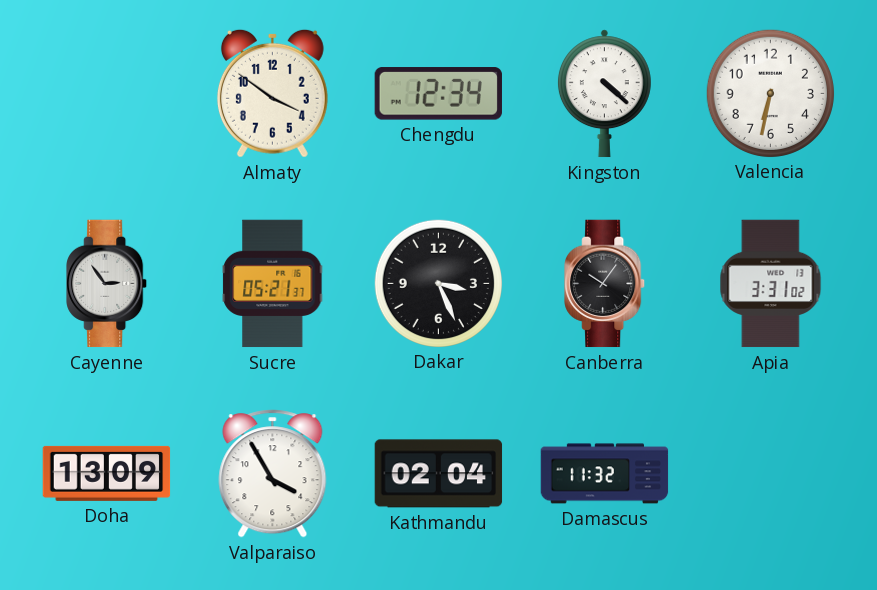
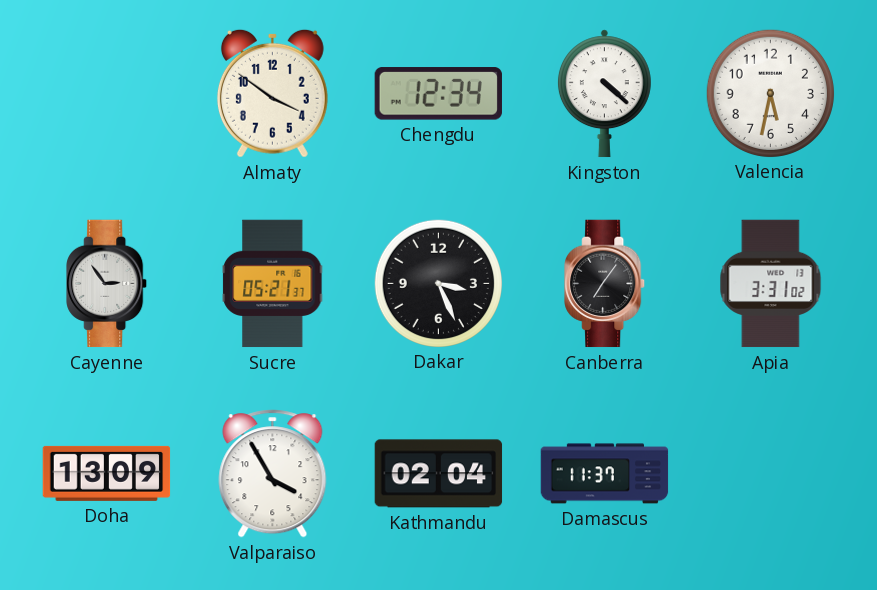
Valencia: 6:32 -> 5:32 (770, 93)
Canberra: 10:06 -> 7:06 (605, 284)
Damascus: 11:32 -> 11:37 (605, 474)
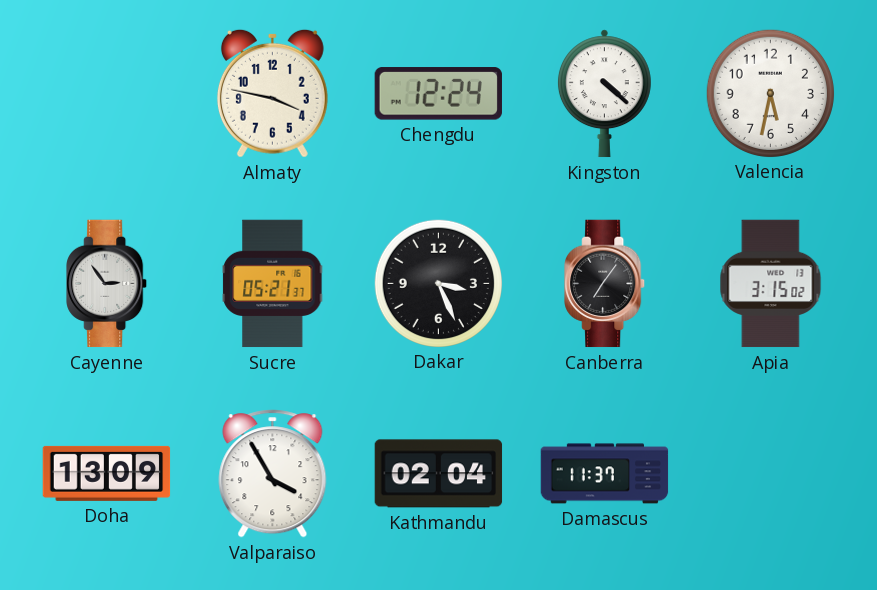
Almaty: 3:51 -> 3:47 (272, 93)
Chengdu: 12:34 -> 12:24 (438, 94)
Apia: 3:31 -> 3:15 (771, 284)
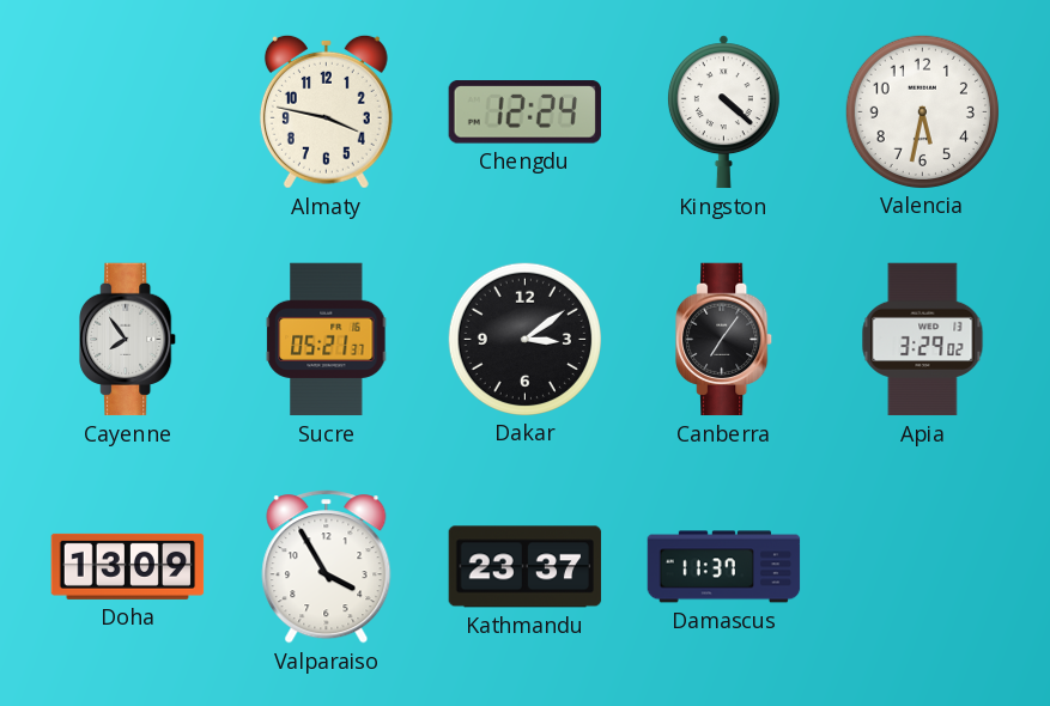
Cayenne: 2:54 -> 7:54 (128, 340)
Dakar: 3:26 -> 3:09 (524, 339)
Apia: 3:15 -> 3:29 (923, 340)
Kathmandu: 02:04 -> 23:37 (526, 567)
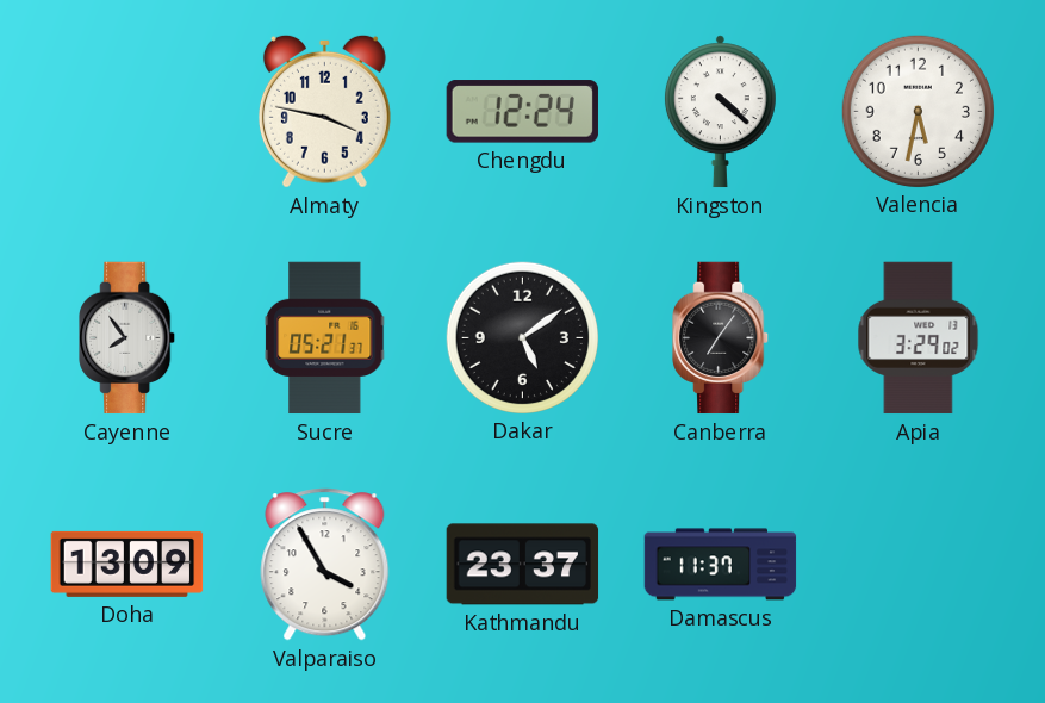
Dakar: 3:09 -> 5:09 (522, 337)
